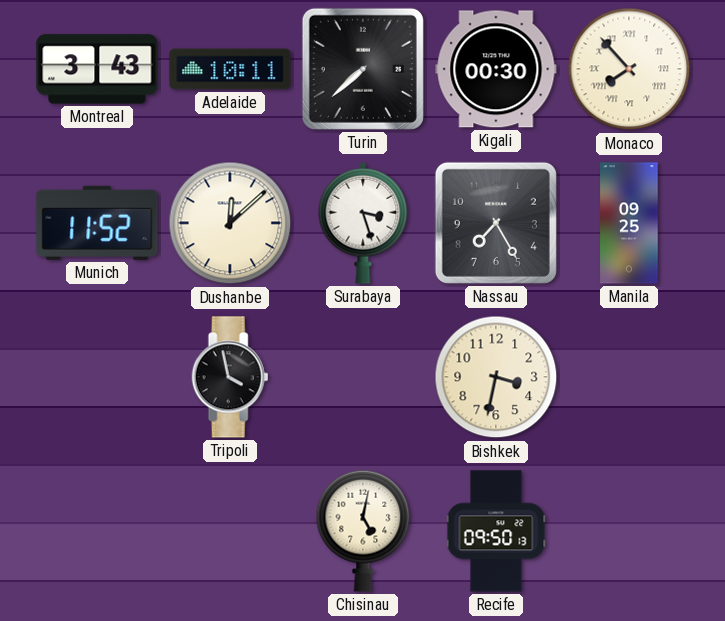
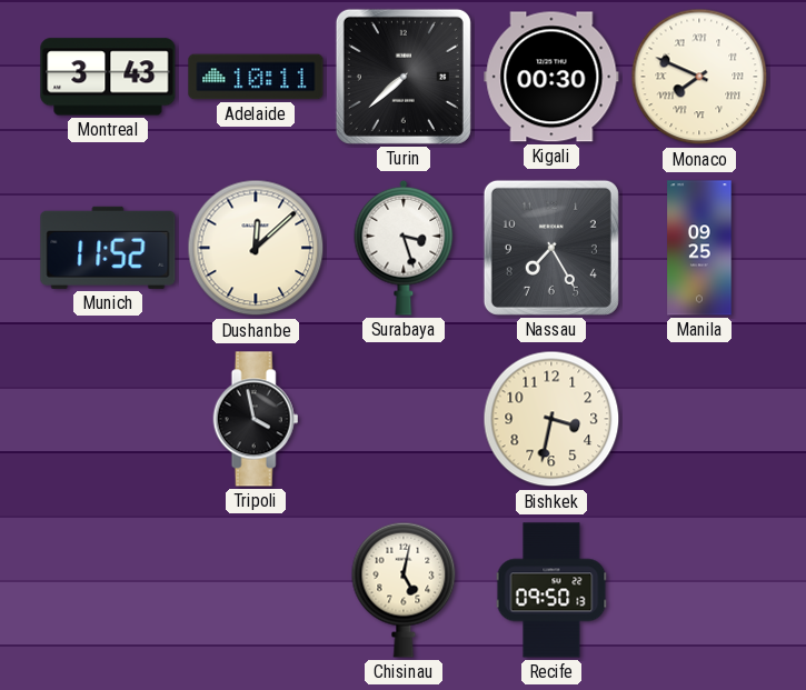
Monaco: 7:53 -> 7:49 (699, 77)
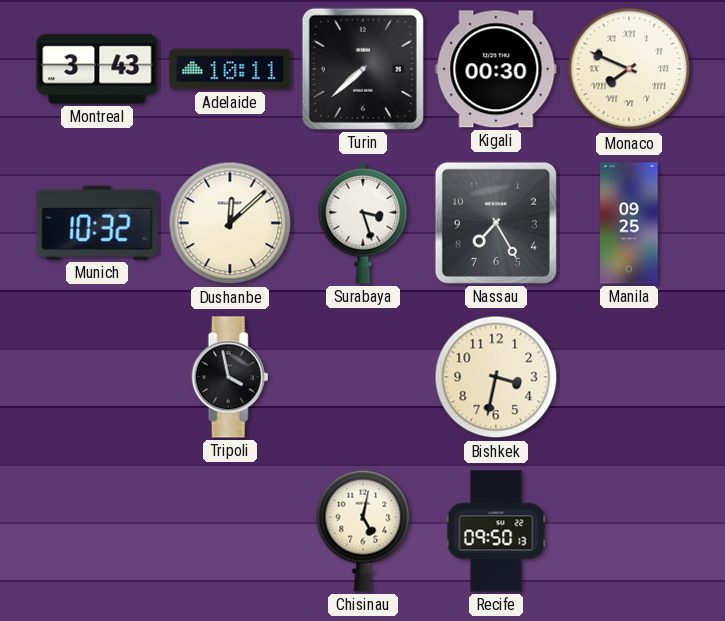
Munich: 11:52 -> 10:32 (97, 223)
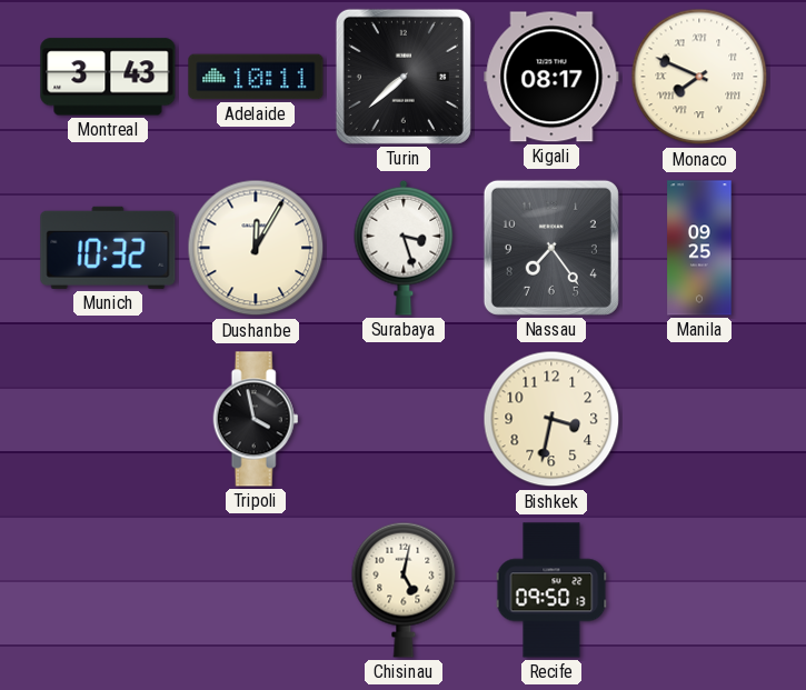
Kigali: 00:30 -> 08:17 (551, 77)
Dushanbe: 12:08 -> 12:05 (256, 248)
Nassau: 7:25 -> 7:24 (551, 248)
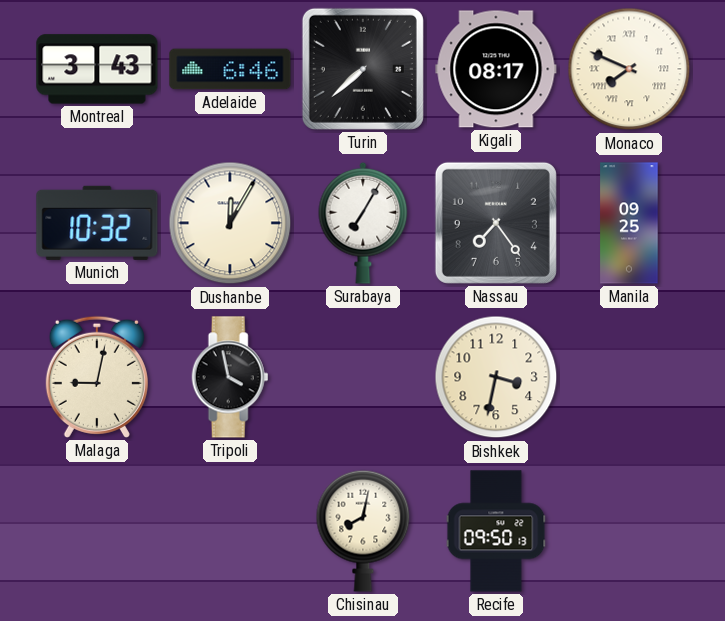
Adelaide: 10:11 -> 6:46 (230, 69)
Surabaya: 3:27 -> 7:05 (363, 223)
Malaga: none -> 9:02 (97, 377)
Chisinau: 5:02 -> 8:02 (363, 531)
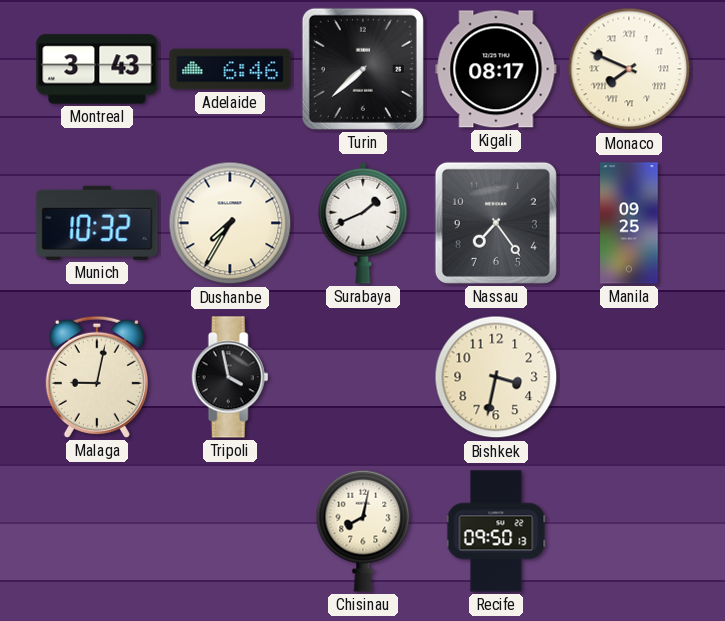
Dushanbe: 12:05 -> 7:35 (230, 223)
Surabaya: 7:05 -> 1:41 (363, 223)
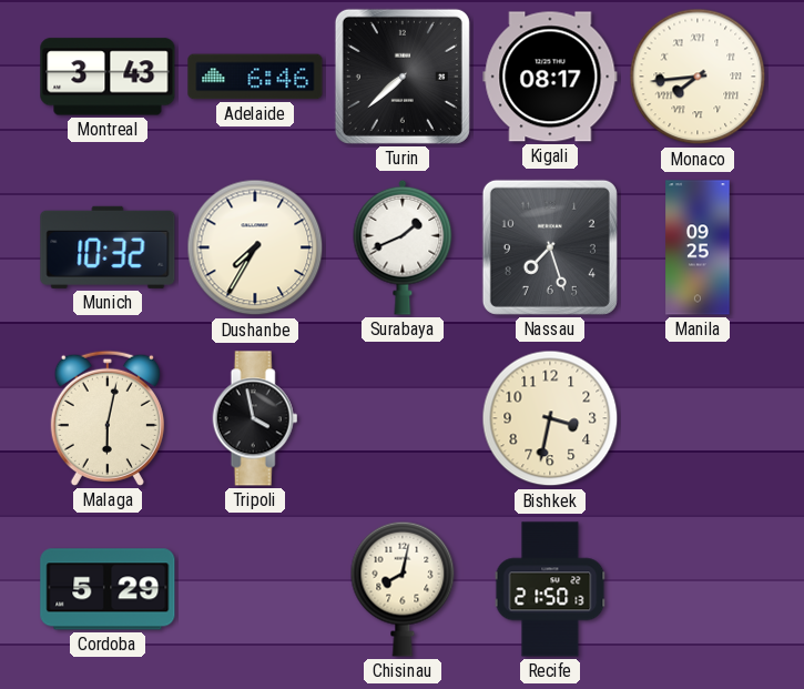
Monaco: 7:49 -> 7:44 (698, 77)
Nassau: 7:24 -> 7:27 (550, 247)
Malaga: 9:02 -> 6:02 (108, 418)
Cordoba: none -> 5:29 (108, 589)
Recife: 09:50 -> 21:50 (550, 589)
